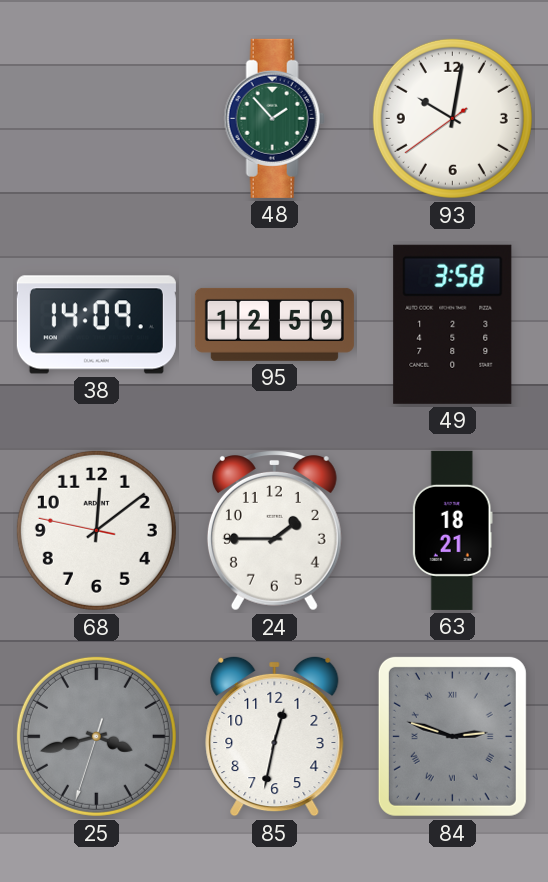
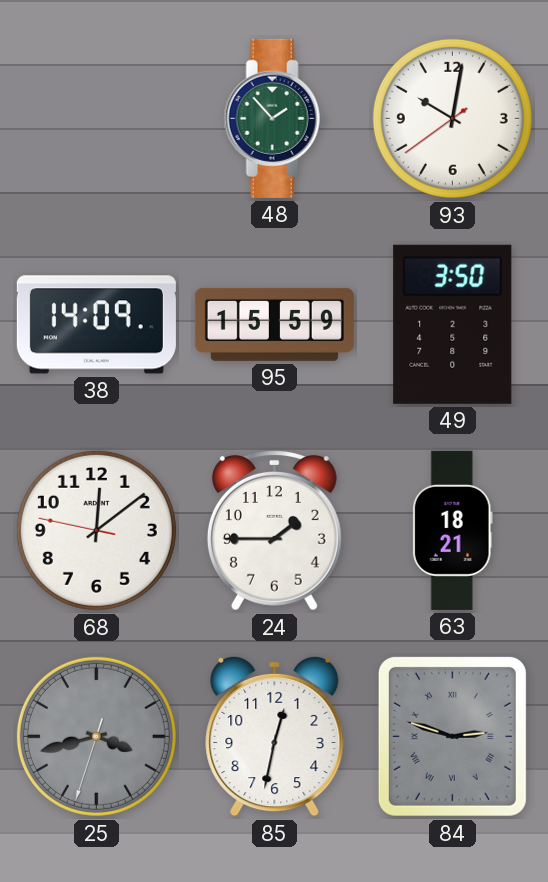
95: 12:59 -> 15:59 (274, 324)
49: 3:58 -> 3:50 (453, 324)
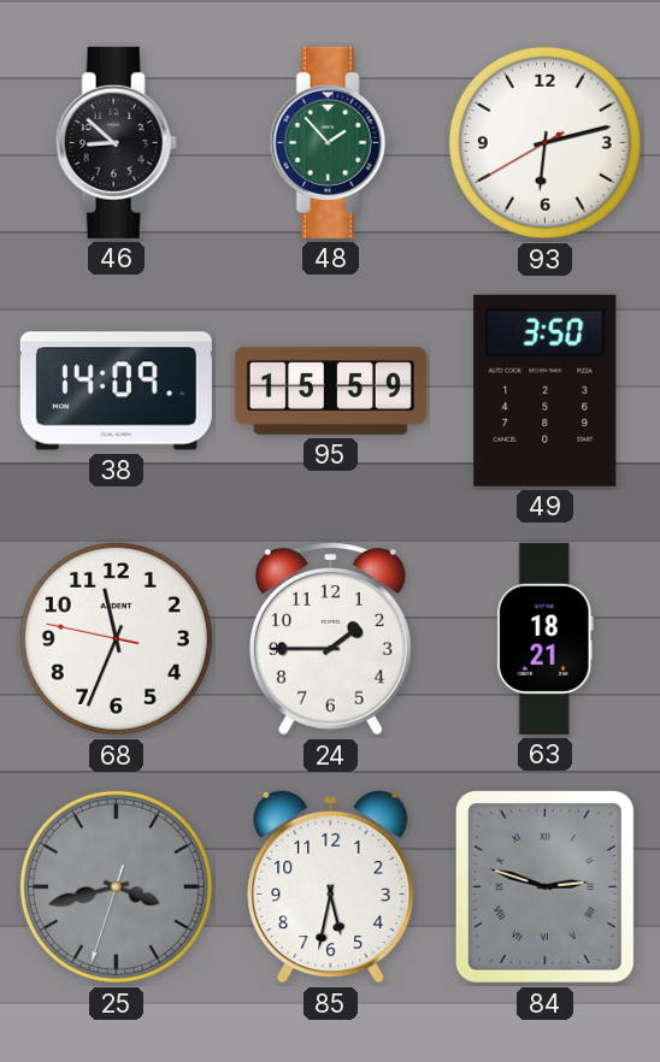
46: none -> 8:52 (116, 142)
93: 10:01 -> 6:12 (544, 142)
68: 12:08 -> 11:33 (116, 638)
85: 12:32 -> 5:32 (331, 886)
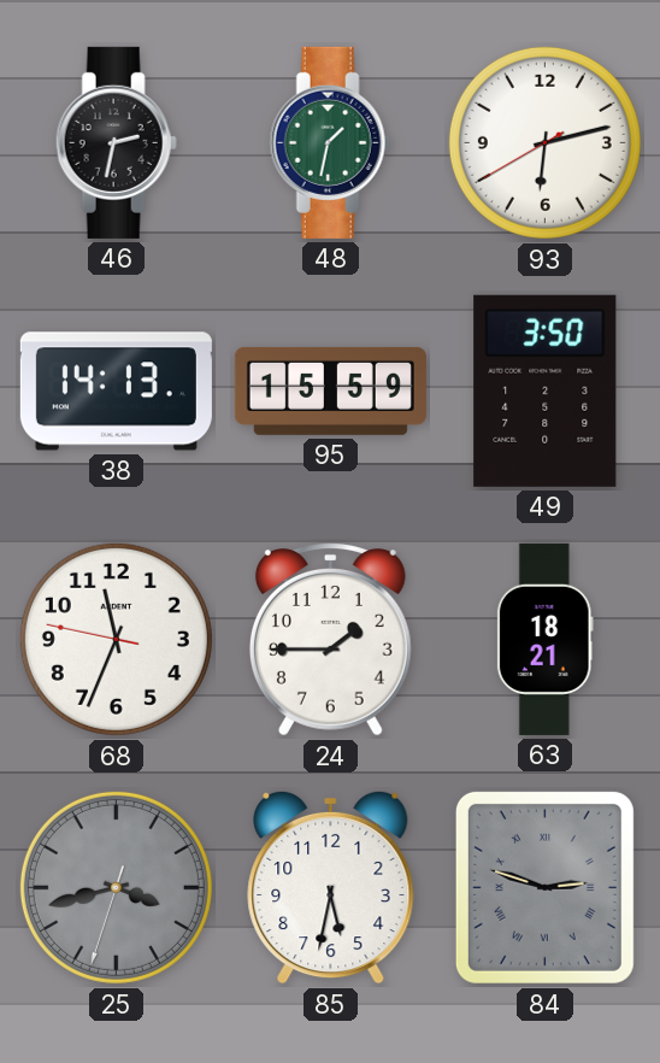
46: 8:52 -> 2:32 (116, 142)
48: 1:53 -> 1:32 (330, 142)
38: 14:09 -> 14:13 (116, 392)
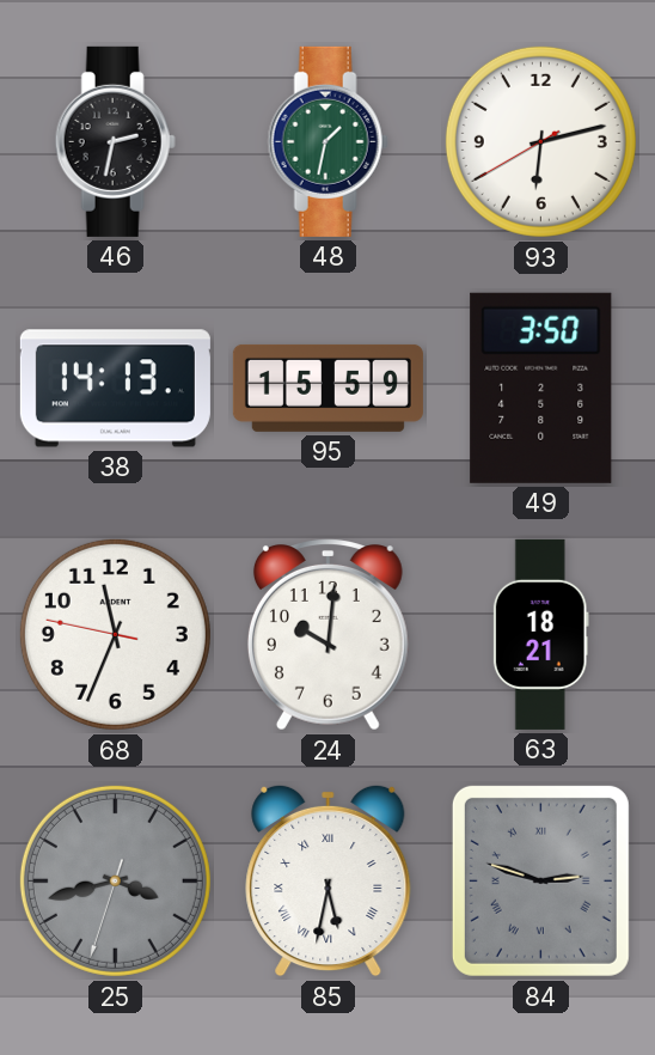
24: 1:45 -> 10:01 (327, 635)
85 numerals: Arabic -> Roman (329, 880)
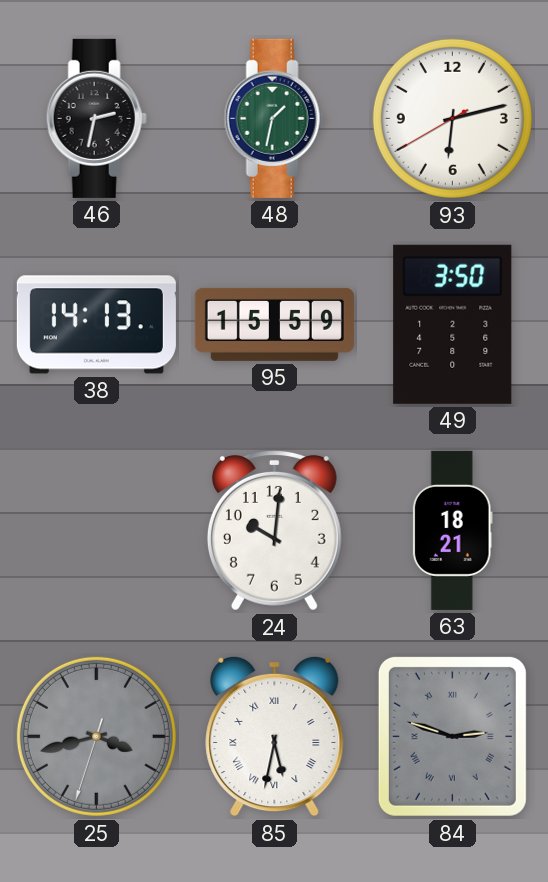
68: 11:33 -> none (115, 634)
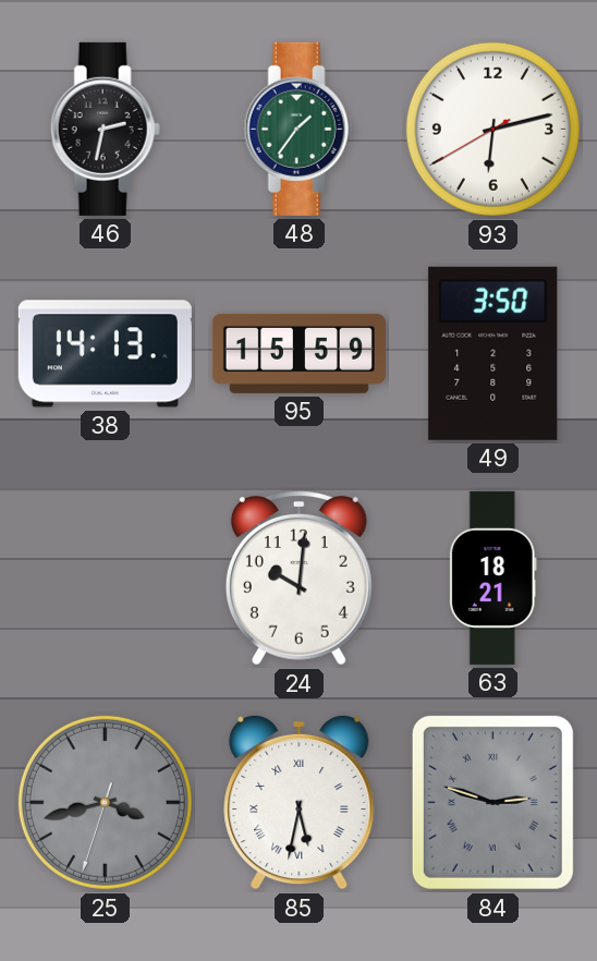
48: 1:32 -> 1:36 (298, 129)
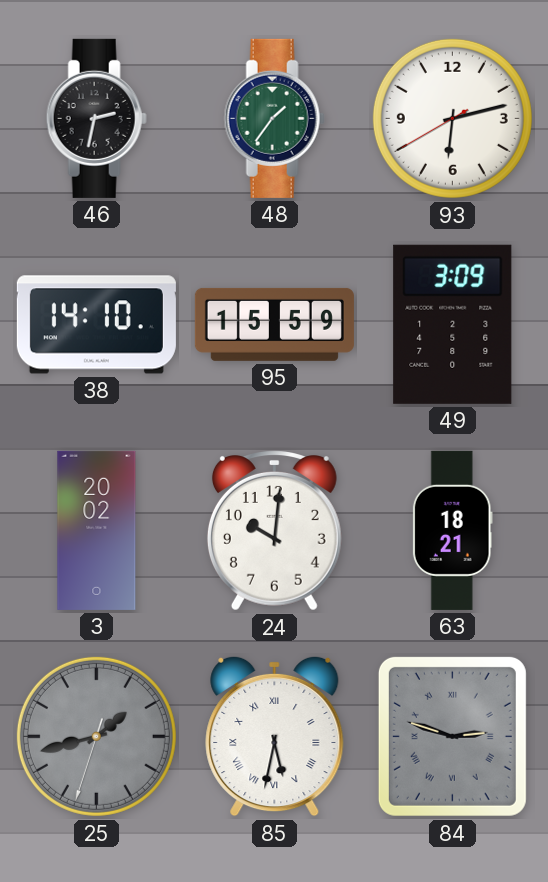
38: 14:13 -> 14:10 (96, 325)
49: 3:50 -> 3:09 (453, 324)
3: none -> 20:02 (97, 530)
25: 3:42 -> 1:42 (96, 736)
